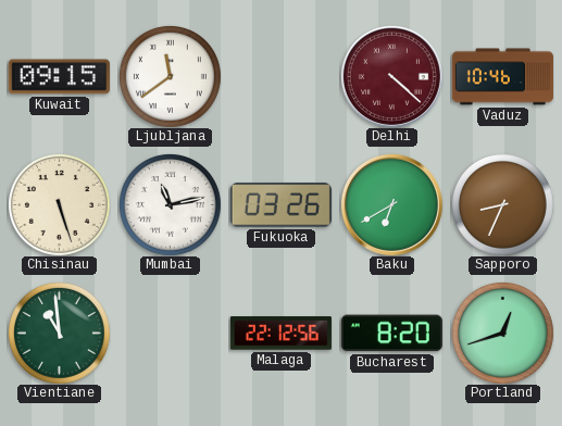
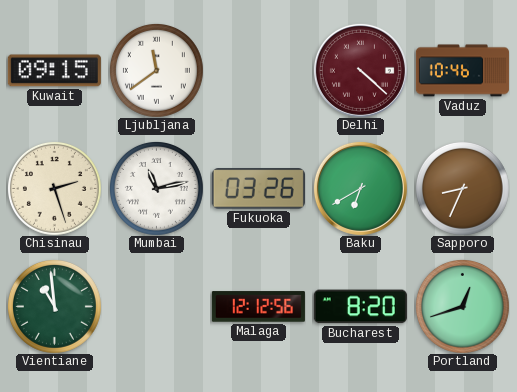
Chisinau: 5:27 -> 2:27 (54, 188)
Malaga: 22:12 -> 12:12 (258, 307)
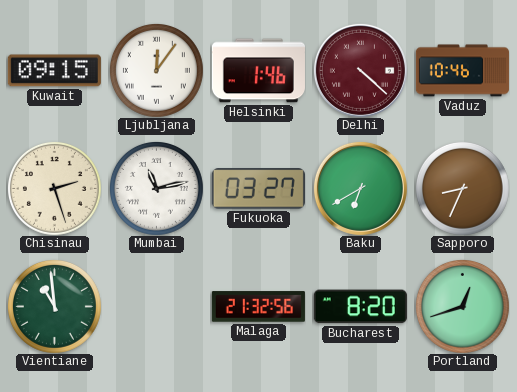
Ljubljana: 11:39 -> 12:06 (156, 70)
Helsinki: none -> 1:46 (258, 71)
Fukuoka: 03:26 -> 03:27 (258, 189)
Malaga: 12:12 -> 21:32 (258, 307)
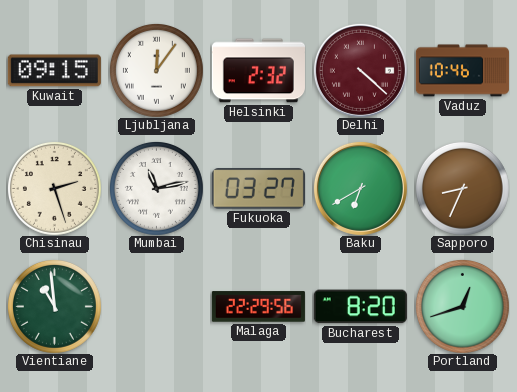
Helsinki: 1:46 -> 2:32 (258, 71)
Malaga: 21:32 -> 22:29 (258, 307)
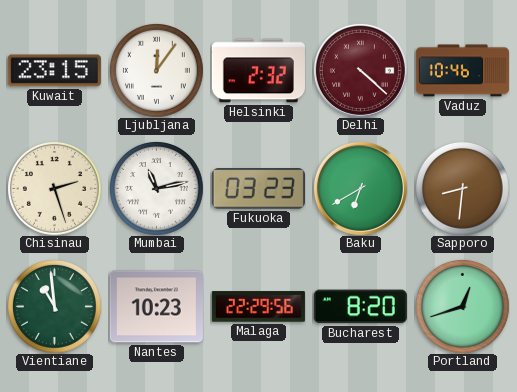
Kuwait: 09:15 -> 23:15 (54, 71)
Fukuoka: 03:27 -> 03:23 (258, 189)
Sapporo: 8:34 -> 8:31 (462, 188)
Nantes: none -> 10:23 (156, 307)
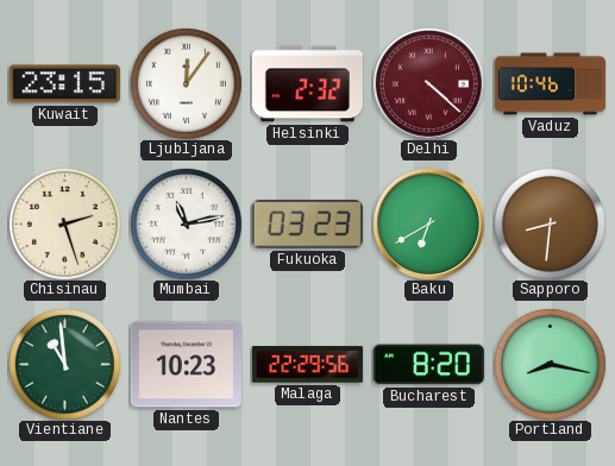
Portland: 12:42 -> 8:17 (550, 364)
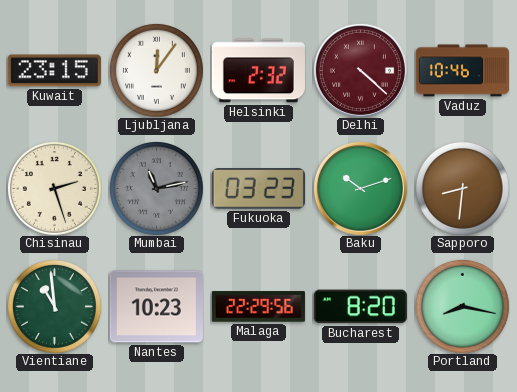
Mumbai dial: white -> grey (156, 188)
Baku: 6:40 -> 10:12 (360, 188)
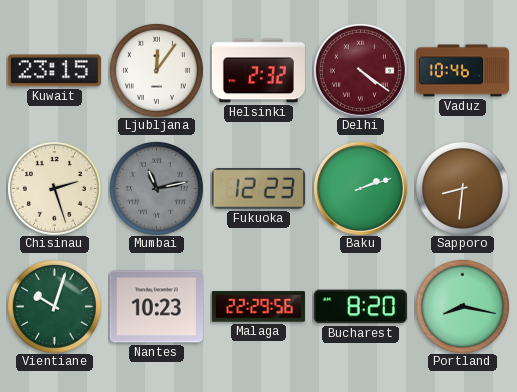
Delhi: 4:22 -> 4:21 (360, 70)
Fukuoka: 03:23 -> 12:23 (258, 189)
Baku: 10:12 -> 2:12 (360, 188)
Vientiane: 10:59 -> 10:03 (54, 306)
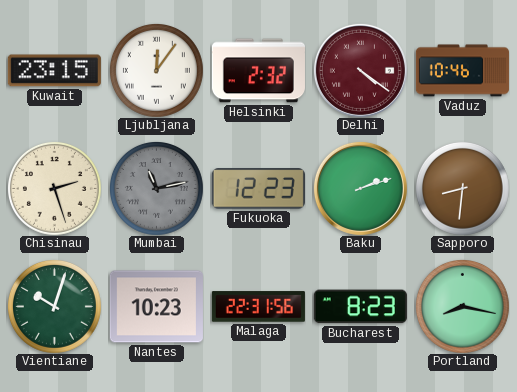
Malaga: 22:29 -> 22:31 (258, 307)
Bucharest: 8:20 -> 8:23 (360, 307)
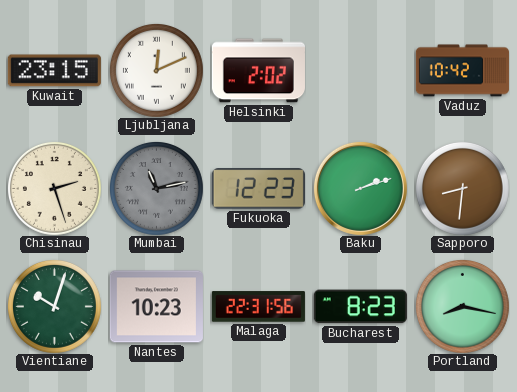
Ljubljana: 12:06 -> 12:11 (156, 70)
Helsinki: 2:32 -> 2:02 (258, 71)
Delhi: 4:21 -> none (360, 70)
Vaduz: 10:46 -> 10:42 (462, 71)
